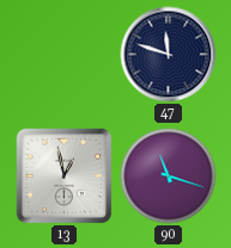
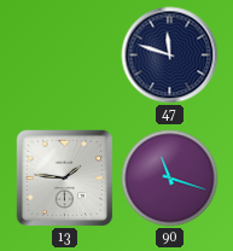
13: 12:58 -> 1:46 (65, 179)
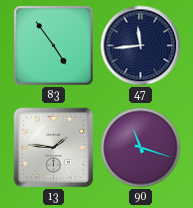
83: none -> 4:54 (54, 46)
47: 11:48 -> 11:44 (141, 46)
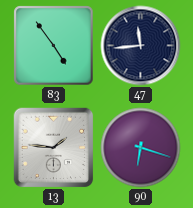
90: 11:18 -> 6:18 (141, 148)
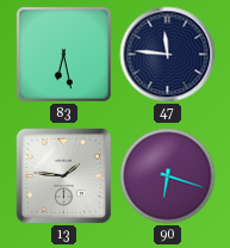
83: 4:54 -> 6:28 (64, 55)
47: 11:44 -> 11:46 (168, 55)
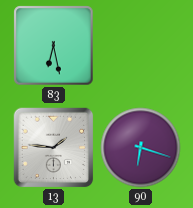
47: 11:46 -> none (168, 55)
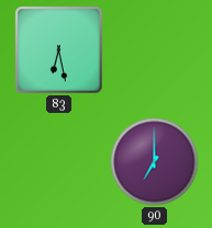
13: 1:46 -> none (54, 148)
90: 6:18 -> 7:00 (155, 162)
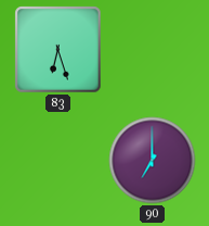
83: 6:28 -> 6:27 (58, 50)
